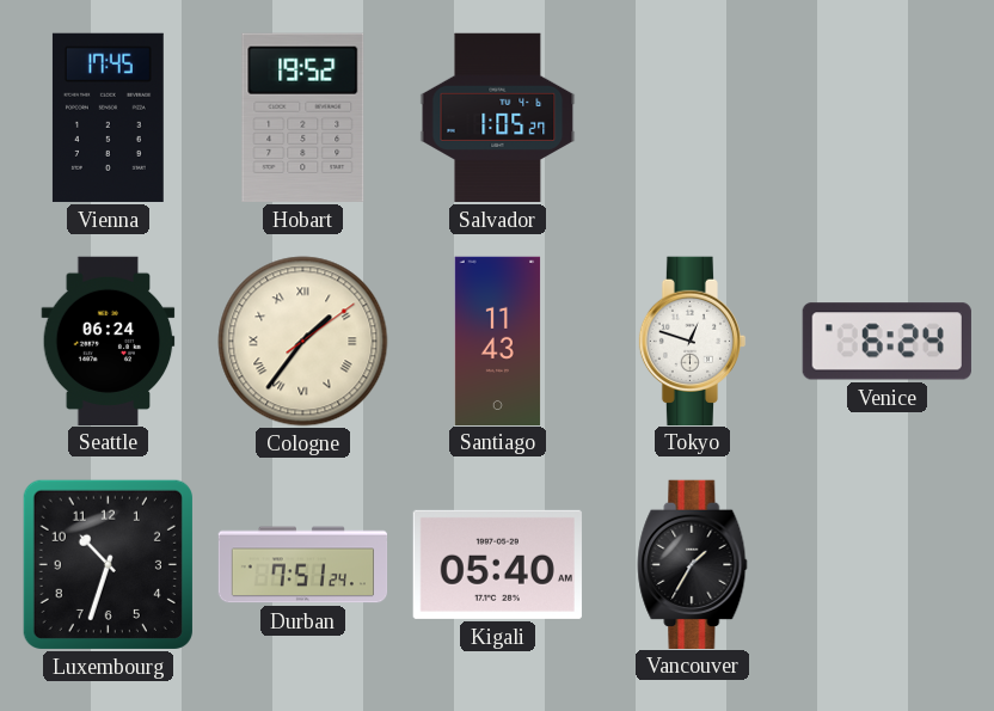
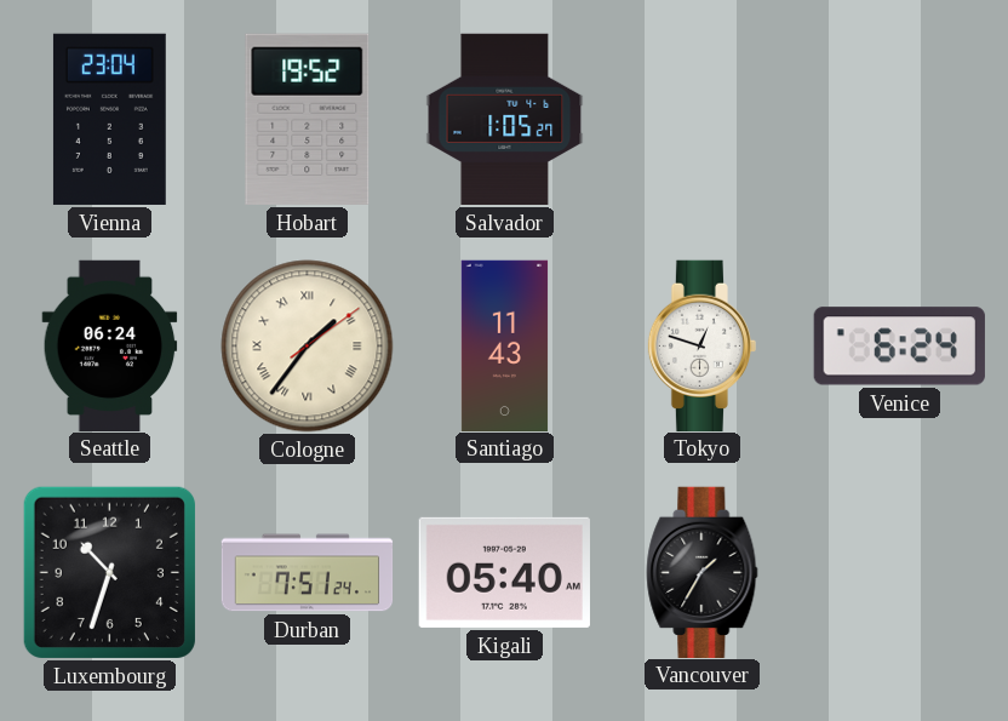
Vienna: 17:45 -> 23:04 (109, 119)
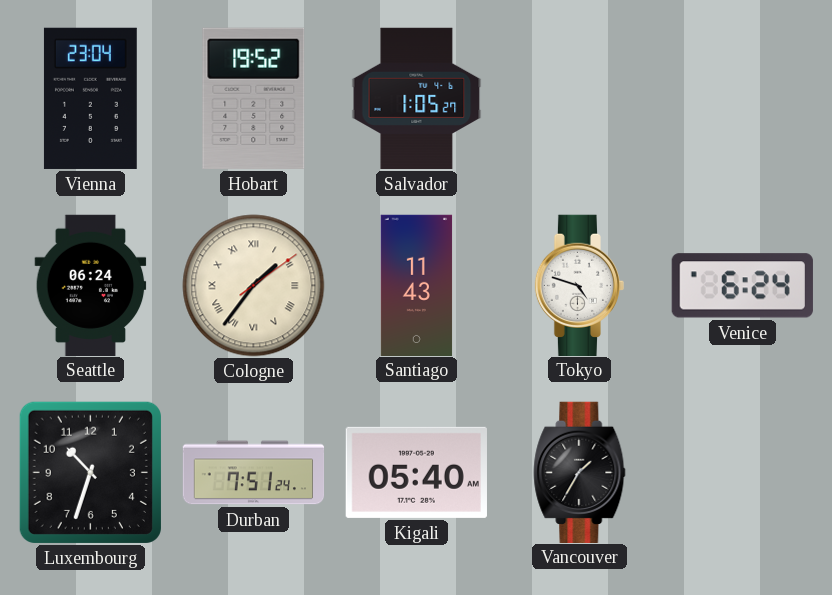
Tokyo: 12:48 -> 4:48 (580, 285)
